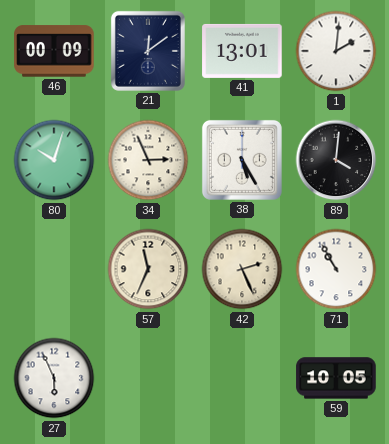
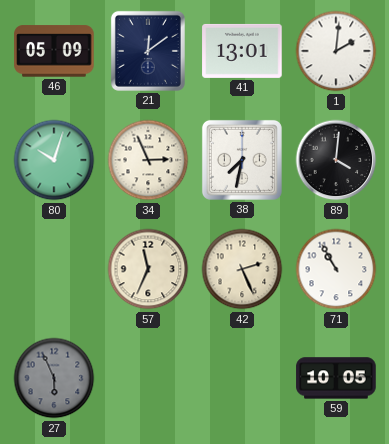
46: 00:09 -> 05:09 (54, 51)
38: 5:25 -> 7:32 (242, 160)
27 dial: white -> grey (54, 378)
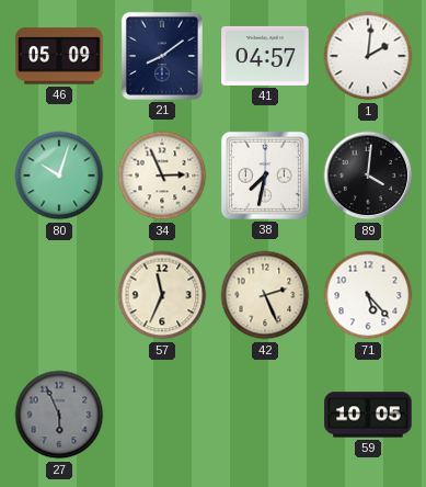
21: 12:09 -> 8:09 (162, 56)
41: 13:01 -> 04:57 (265, 56)
71: 10:55 -> 5:23 (368, 295)
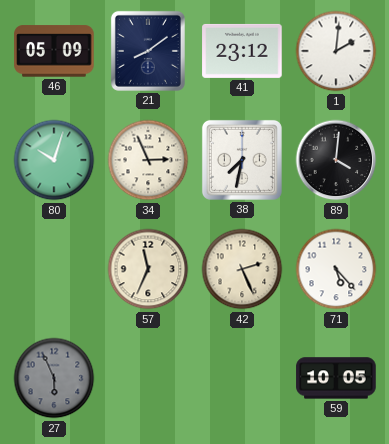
41: 04:57 -> 23:12 (242, 51)
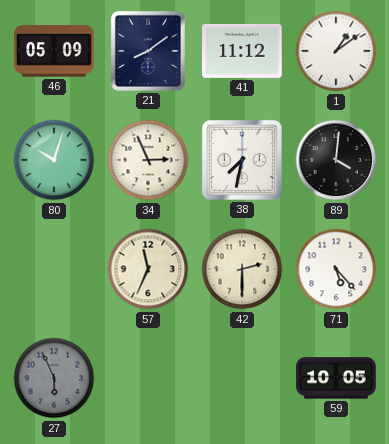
41: 23:12 -> 11:12 (242, 51)
1: 2:01 -> 1:09 (336, 51)
42: 2:26 -> 2:30 (242, 269)
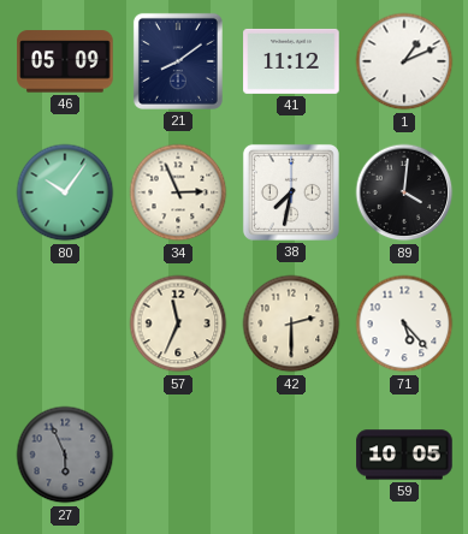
1: 1:09 -> 1:11 (404, 61)
80: 10:03 -> 10:06 (65, 192)
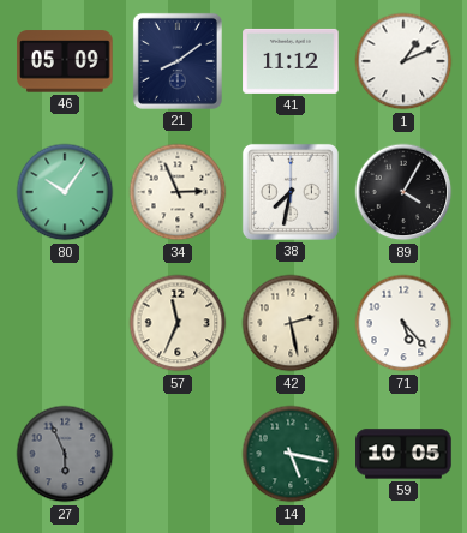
89: 4:01 -> 4:05 (403, 192)
42: 2:30 -> 2:28 (291, 323)
14: none -> 5:17 (291, 454)
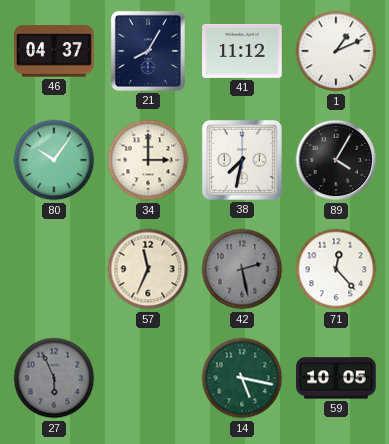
46: 05:09 -> 04:37 (54, 51)
21: 8:09 -> 8:05 (148, 51)
34: 2:56 -> 3:00 (148, 160)
42 dial: cream -> grey (242, 269)
71: 5:23 -> 12:23 (336, 269)
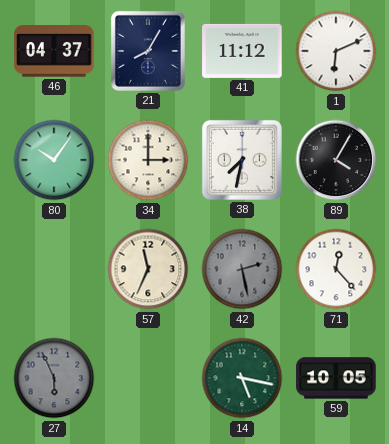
1: 1:11 -> 6:11 (336, 51)
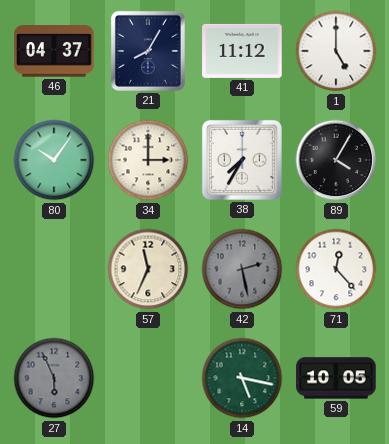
1: 6:11 -> 5:00 (336, 51)
38: 7:32 -> 7:35 (242, 160)
